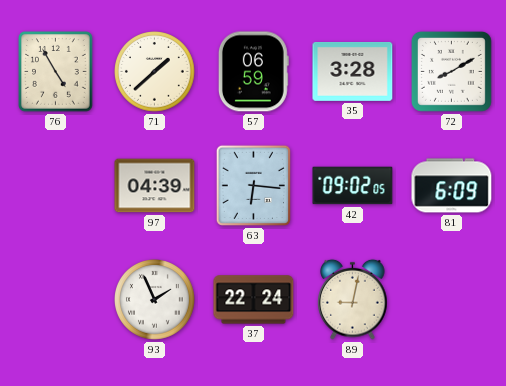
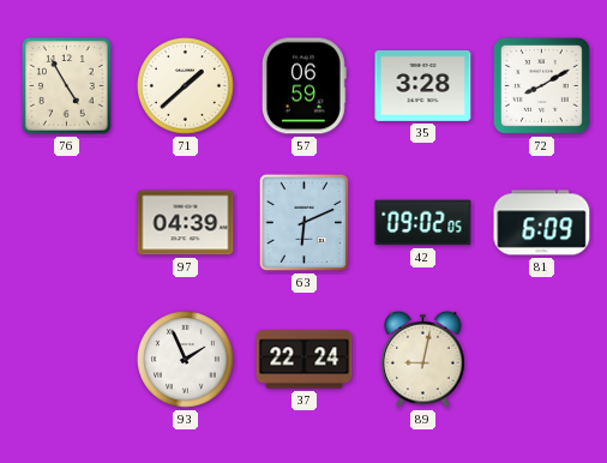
63: 6:16 -> 6:11 (303, 222)
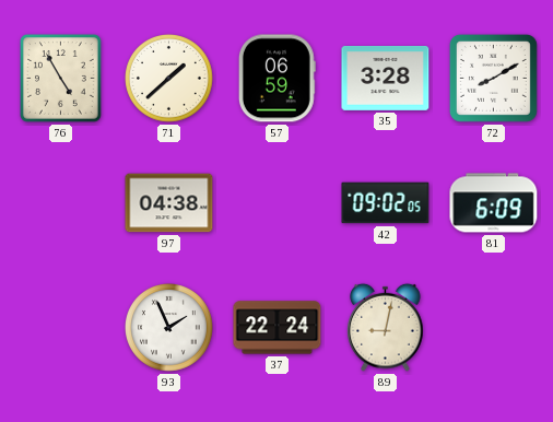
97: 04:39 -> 04:38 (169, 203)
63: 6:11 -> none (303, 222)
